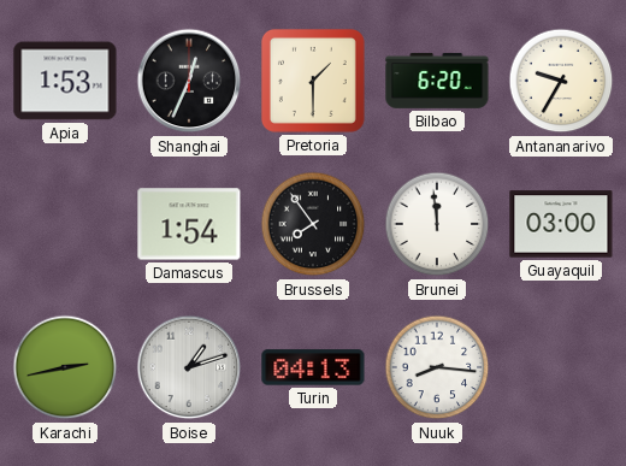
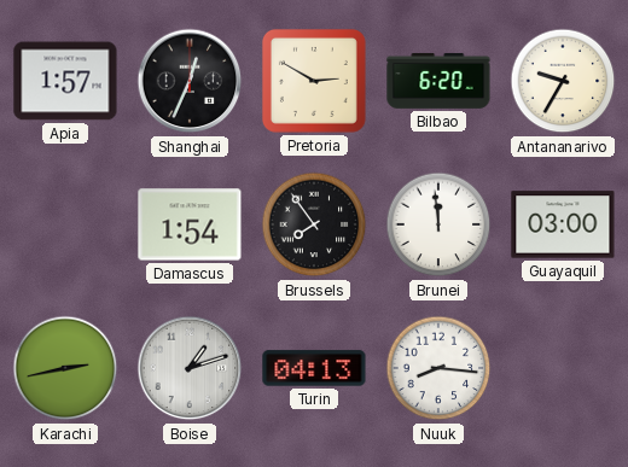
Apia: 1:53 -> 1:57 (65, 81)
Pretoria: 1:30 -> 2:50 (314, 81)
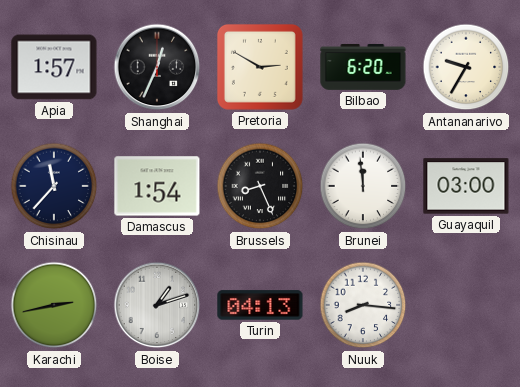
Chisinau: none -> 11:37 (54, 186)
Brussels: 7:54 -> 8:26 (260, 186)
